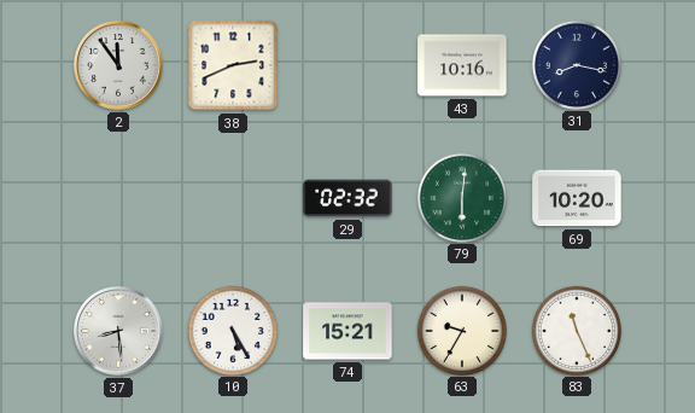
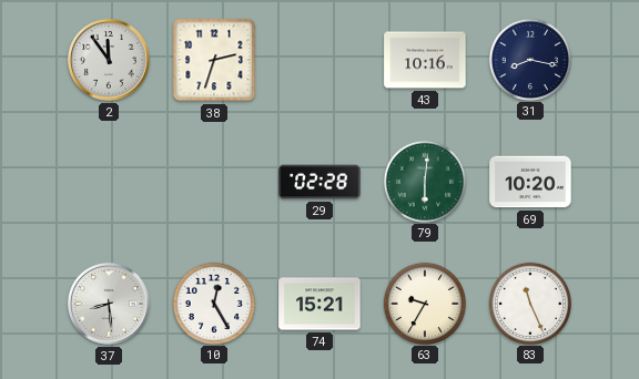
38: 2:41 -> 2:33 (214, 60)
29: 02:32 -> 02:28 (319, 182)
10: 5:25 -> 12:25 (213, 303)
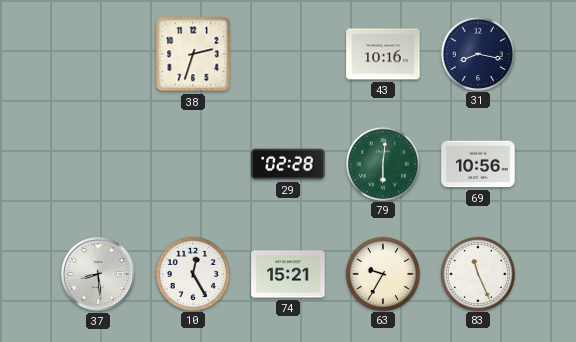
2: 11:54 -> none (110, 61)
69: 10:20 -> 10:56 (478, 164)
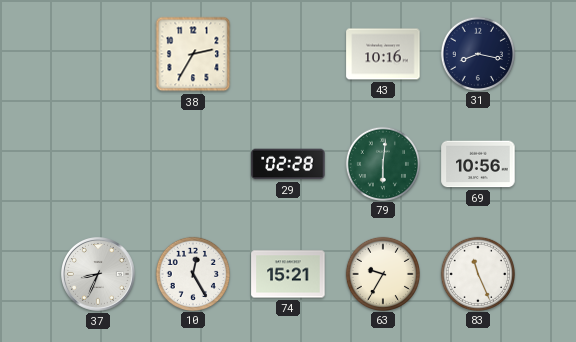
38: 2:33 -> 2:35 (193, 54)
37: 8:29 -> 8:34 (99, 275)
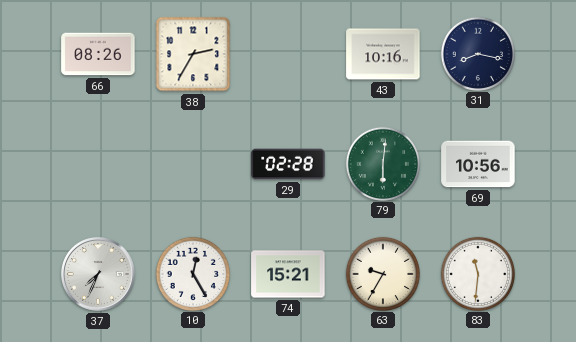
66: none -> 08:26 (98, 54)
37: 8:34 -> 7:34 (99, 275)
83: 11:26 -> 11:31 (477, 273)
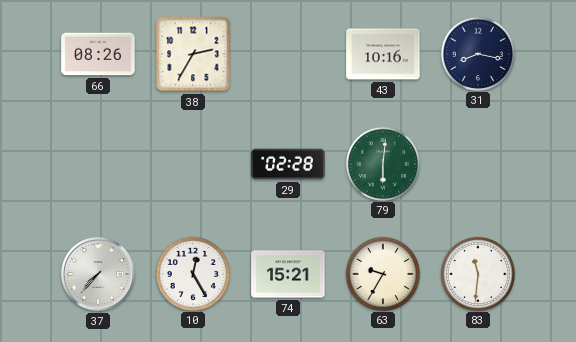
69: 10:56 -> none (478, 164)
37: 7:34 -> 7:37 (99, 275)
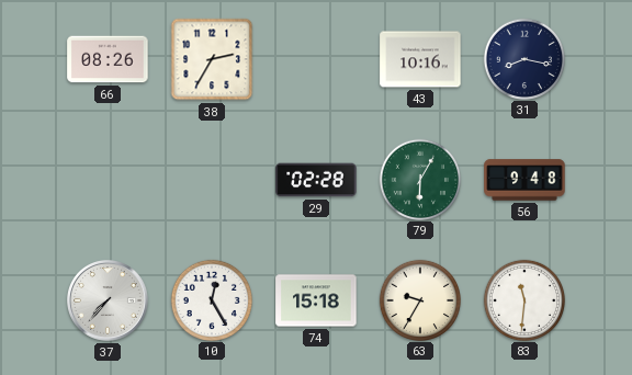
79: 6:01 -> 6:05 (419, 179)
56: none -> 9:48 (524, 180)
74: 15:21 -> 15:18 (316, 300)
